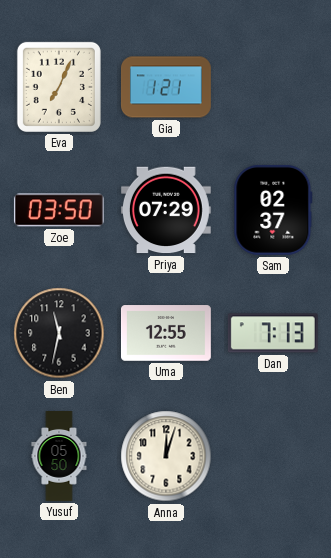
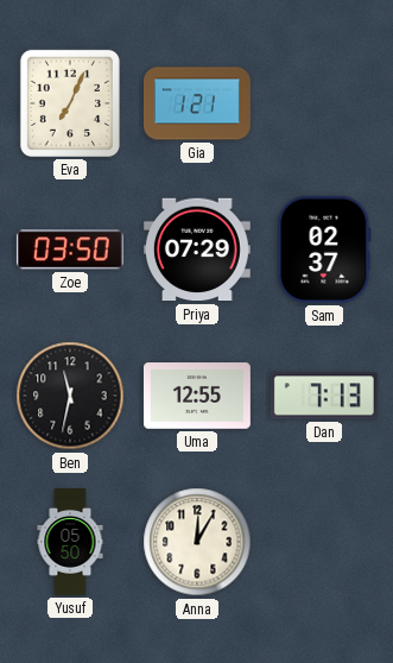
Anna: 12:03 -> 12:05 (197, 542)
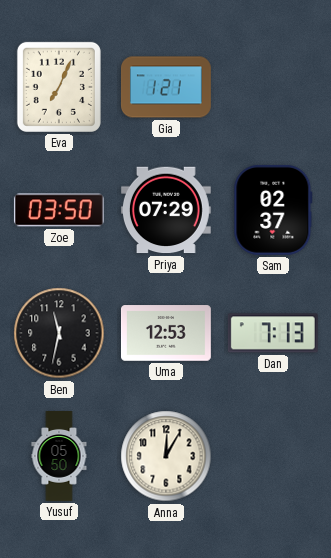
Uma: 12:55 -> 12:53 (166, 333)
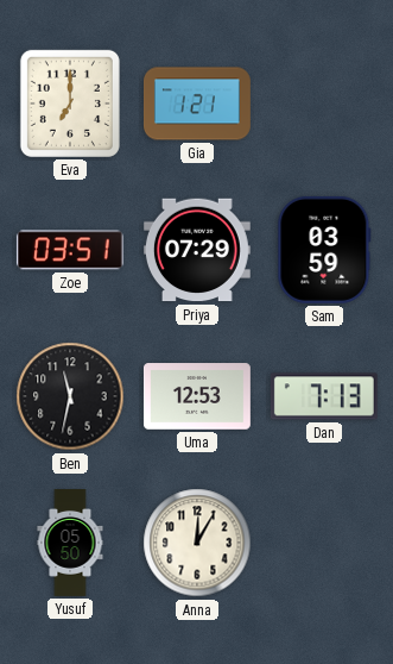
Eva: 7:04 -> 7:00 (70, 104)
Zoe: 03:50 -> 03:51 (70, 250)
Sam: 02:37 -> 03:59 (324, 250)
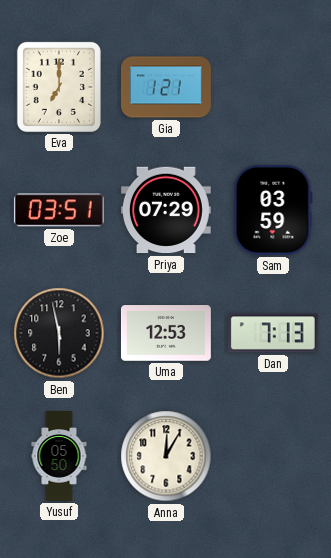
Ben: 11:32 -> 5:58 (59, 333)
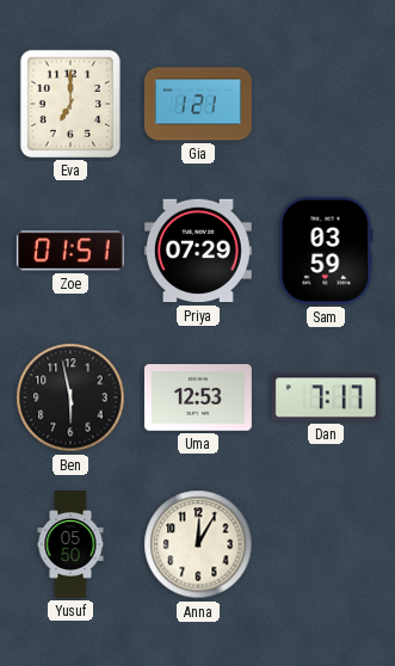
Zoe: 03:51 -> 01:51 (70, 251)
Dan: 7:13 -> 7:17 (326, 397)
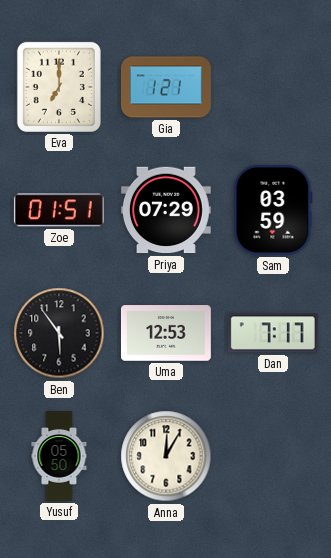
Ben: 5:58 -> 5:54 (59, 333)
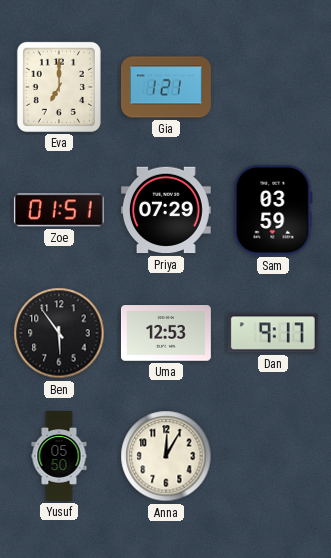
Dan: 7:17 -> 9:17 (273, 333)
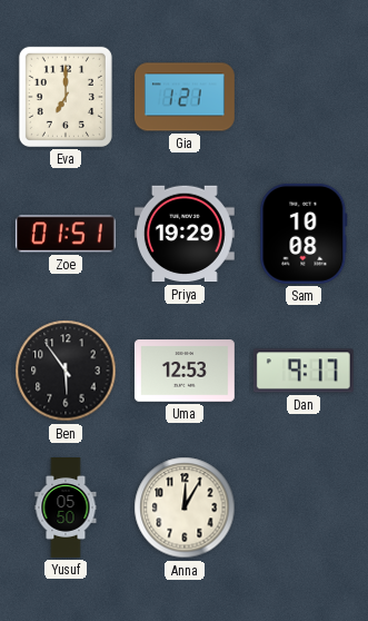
Priya: 07:29 -> 19:29 (185, 234)
Sam: 03:59 -> 10:08 (304, 234)
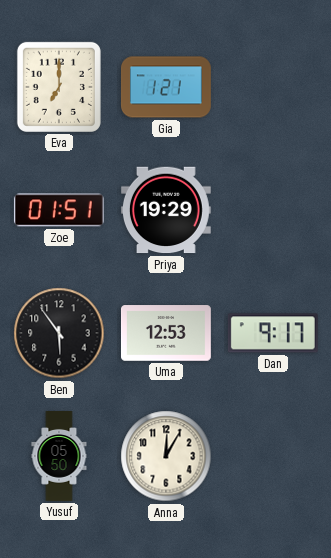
Sam: 10:08 -> none (304, 234)
